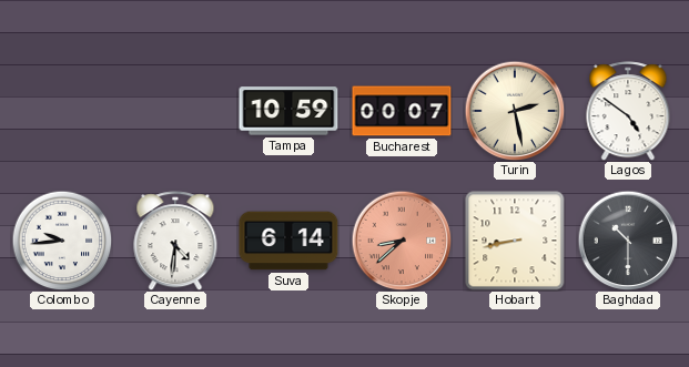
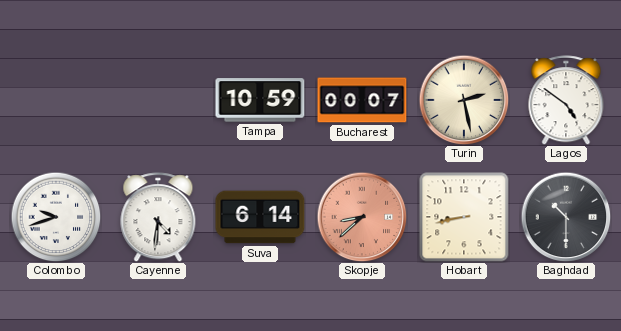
Colombo: 9:44 -> 9:42 (56, 217)
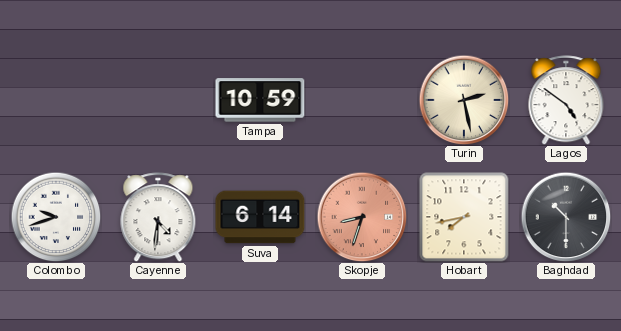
Bucharest: 00:07 -> none (362, 100)
Skopje: 8:38 -> 8:33 (362, 217)
Hobart: 8:43 -> 7:43 (464, 217)
